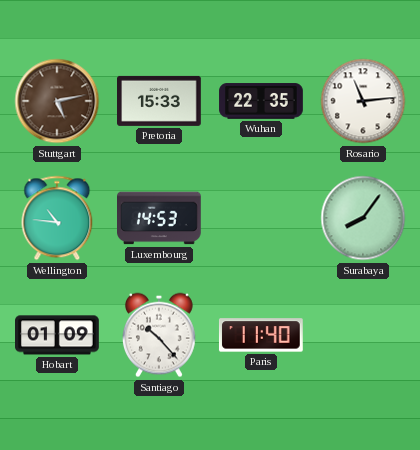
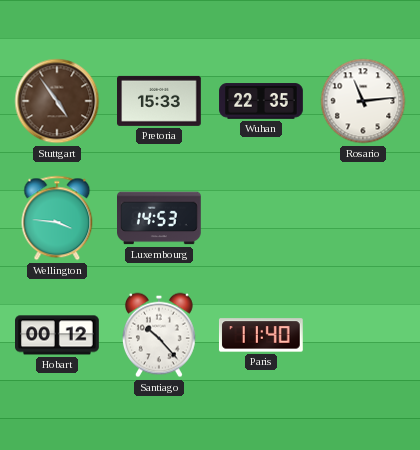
Stuttgart: 5:13 -> 4:54 (57, 101)
Wellington: 10:46 -> 3:46 (57, 218)
Surabaya: 8:06 -> none (363, 218)
Hobart: 01:09 -> 00:12 (58, 335)
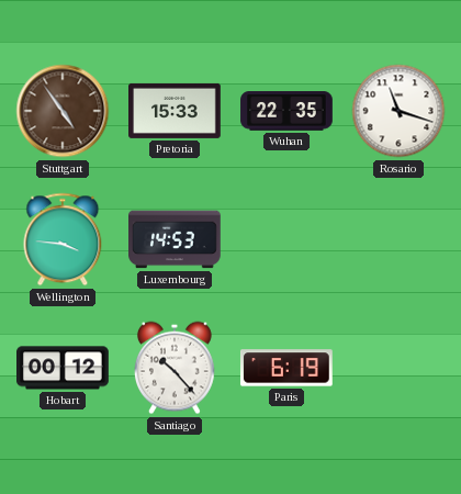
Rosario: 11:14 -> 11:18 (398, 111)
Paris: 11:40 -> 6:19 (286, 368)
